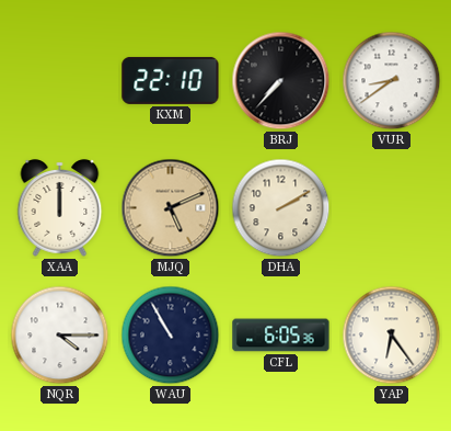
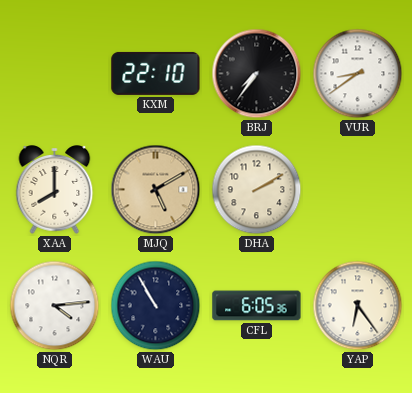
BRJ: 7:37 -> 7:36 (257, 74)
XAA: 12:00 -> 8:00 (55, 190)
MJQ: 5:11 -> 5:10 (156, 190)
NQR: 4:15 -> 4:14 (55, 306)
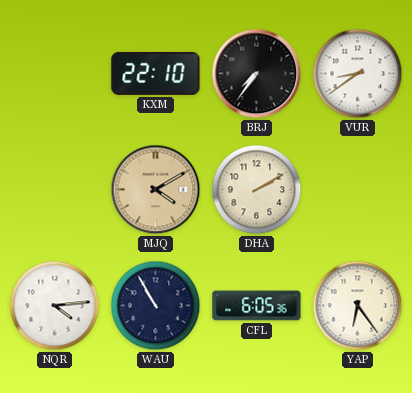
XAA: 8:00 -> none (55, 190)
MJQ: 5:10 -> 4:10 (156, 190)
